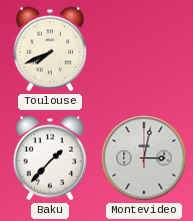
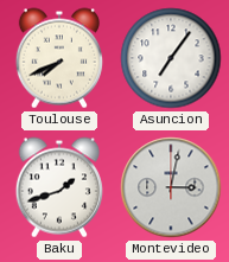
Asuncion: none -> 7:06 (171, 58)
Baku: 1:37 -> 1:42 (59, 187)
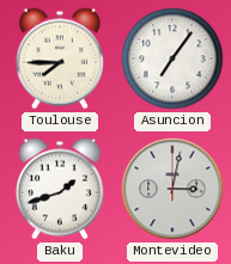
Toulouse: 7:41 -> 7:45 (60, 59)
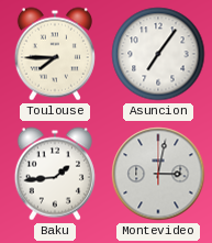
Baku: 1:42 -> 1:44 (55, 174)
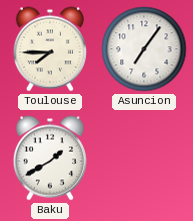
Baku: 1:44 -> 1:40 (50, 158)
Montevideo: 3:02 -> none (158, 174)
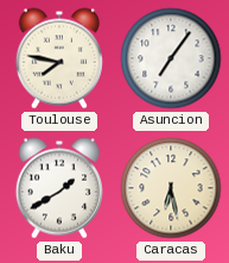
Toulouse: 7:45 -> 7:47 (59, 58)
Caracas: none -> 6:28 (171, 188)
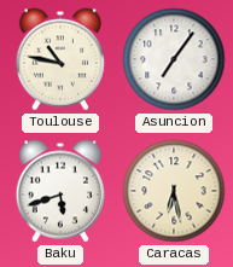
Toulouse: 7:47 -> 10:47 (60, 59)
Baku: 1:40 -> 5:42 (60, 191)
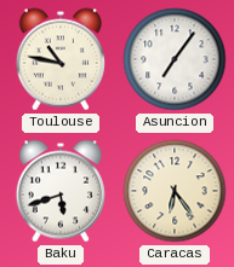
Caracas: 6:28 -> 6:24 (175, 191)
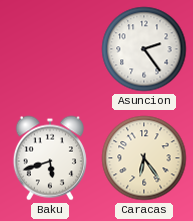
Toulouse: 10:47 -> none (61, 59)
Asuncion: 7:06 -> 2:24 (144, 49)
